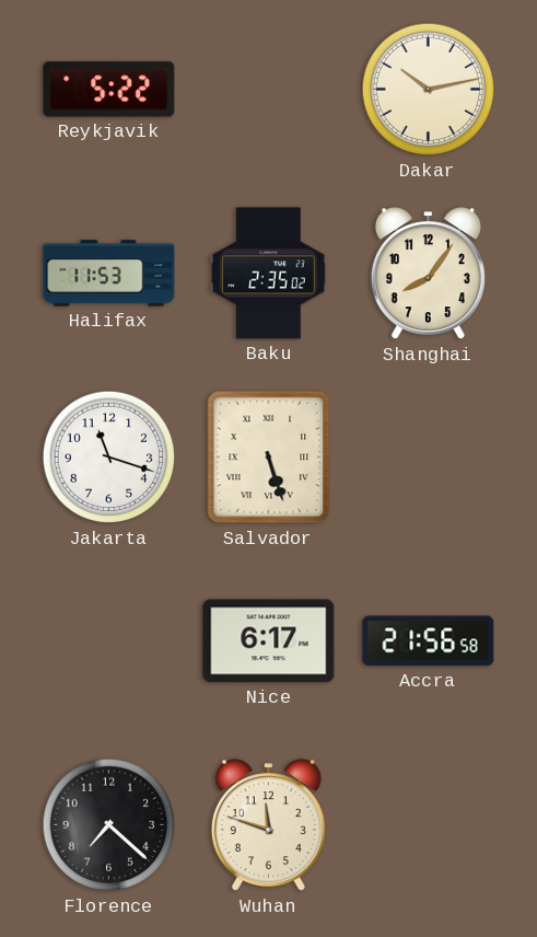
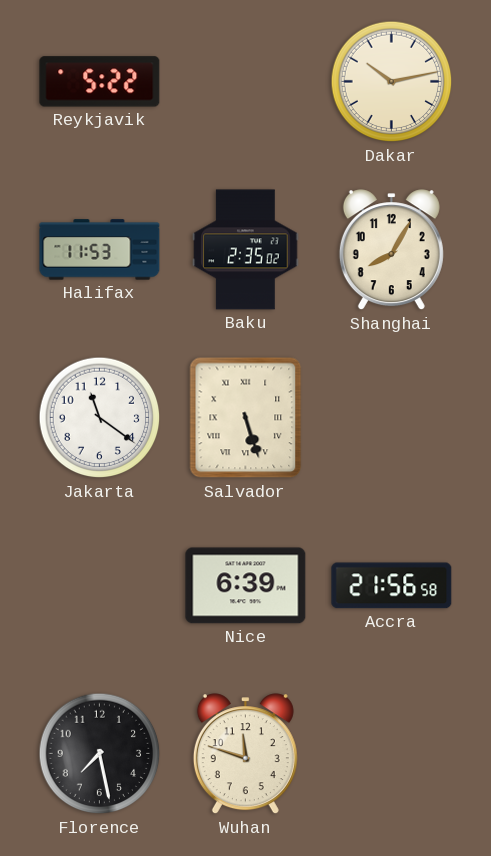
Shanghai: 8:06 -> 8:05 (391, 250)
Jakarta: 11:18 -> 11:21 (100, 418)
Nice: 6:17 -> 6:39 (246, 586)
Florence: 7:22 -> 7:28 (100, 754)
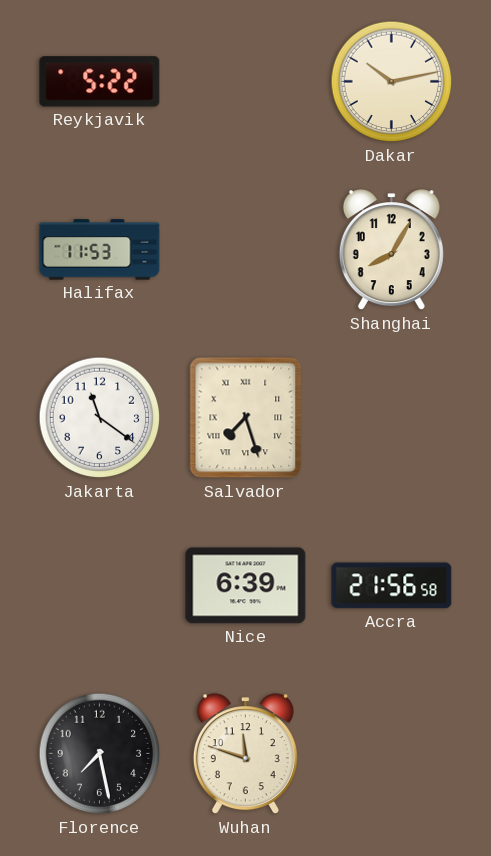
Baku: 2:35 -> none (246, 250)
Salvador: 5:27 -> 7:27 (246, 418)
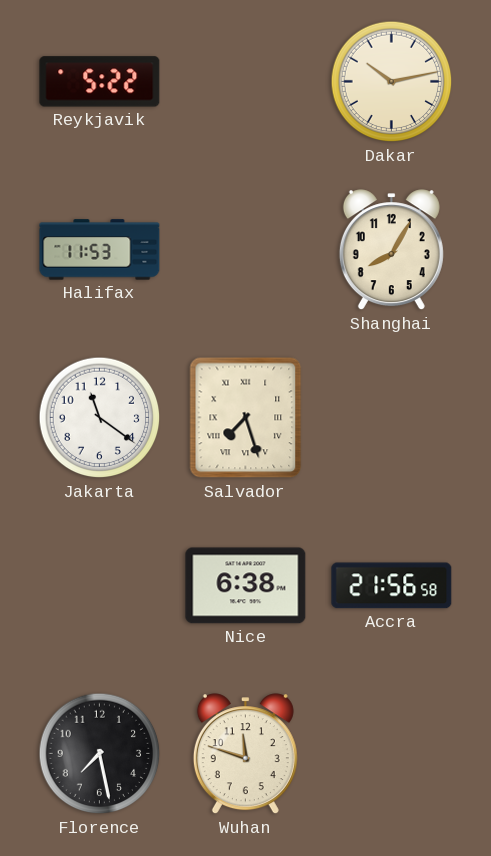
Nice: 6:39 -> 6:38 (246, 586)
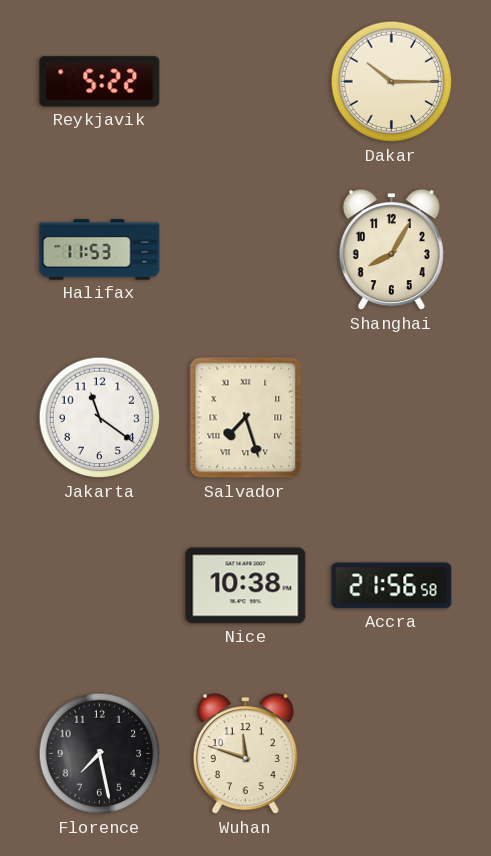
Dakar: 10:13 -> 10:15 (392, 82)
Nice: 6:38 -> 10:38 (246, 586)
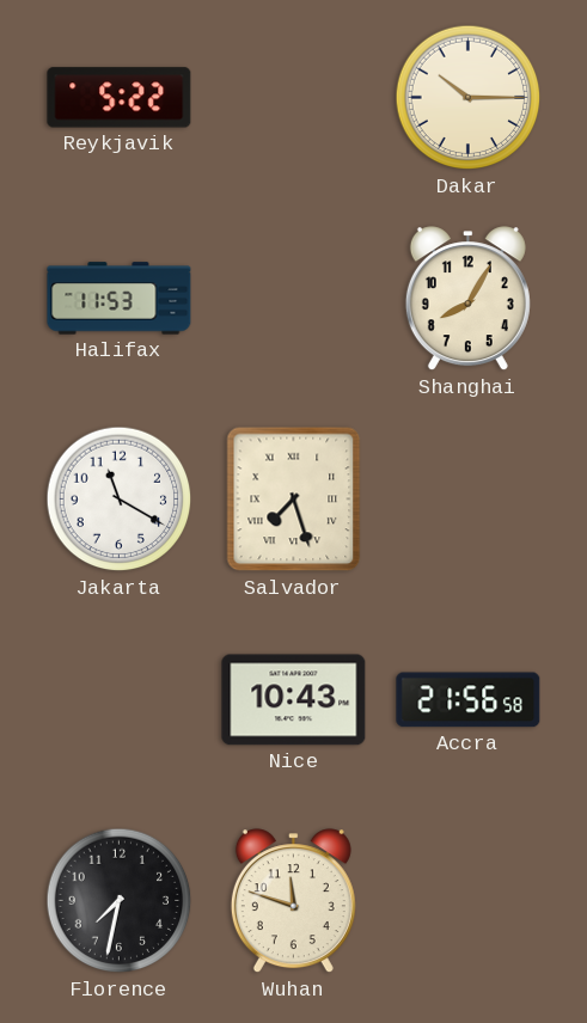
Jakarta: 11:21 -> 11:20 (120, 500)
Nice: 10:38 -> 10:43 (294, 700)
Florence: 7:28 -> 7:32 (120, 901)
